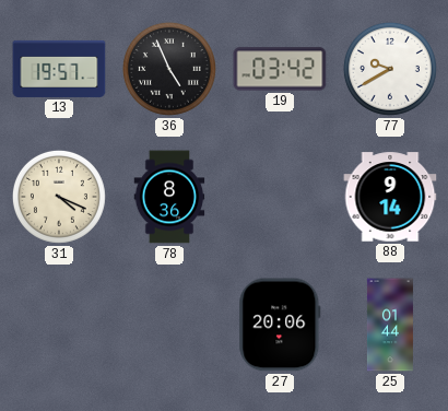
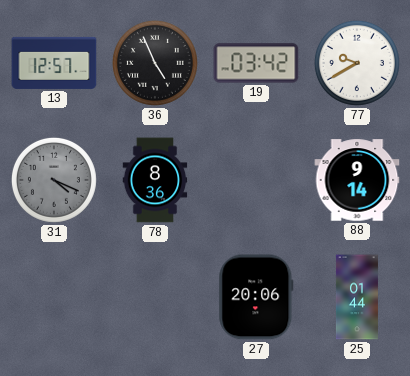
13: 19:57 -> 12:57 (54, 63)
31 dial: cream -> grey (54, 180)
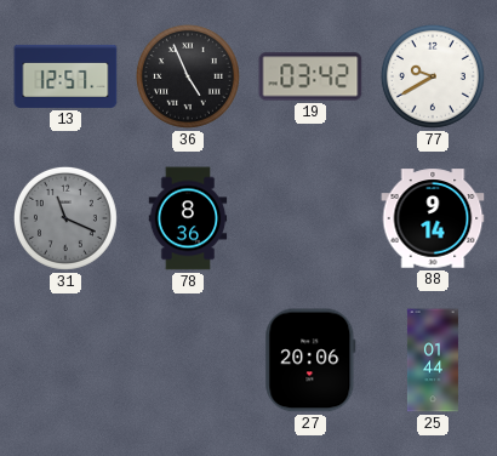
31: 4:19 -> 11:19 (65, 218)
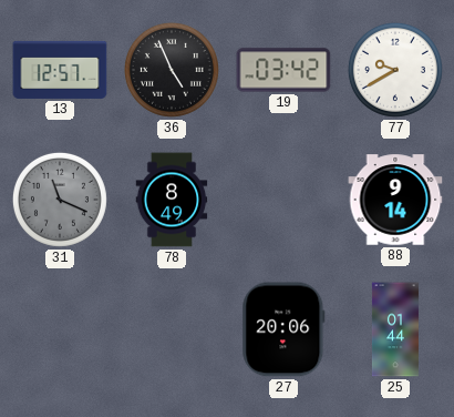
78: 8:36 -> 8:49 (172, 200)
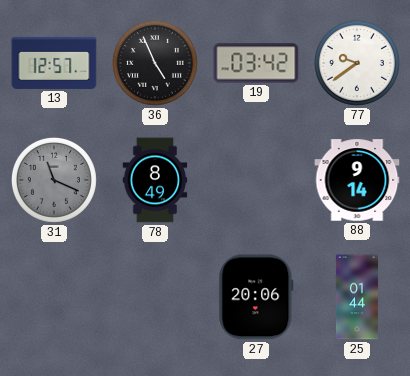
77: 9:40 -> 9:39 (357, 63)
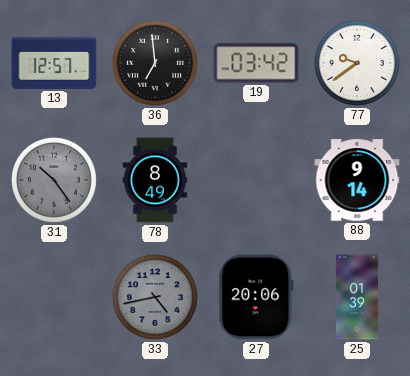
36: 4:56 -> 6:59 (155, 63)
31: 11:19 -> 10:24 (54, 180)
33: none -> 4:43 (155, 297)
25: 01:44 -> 01:39 (357, 297)
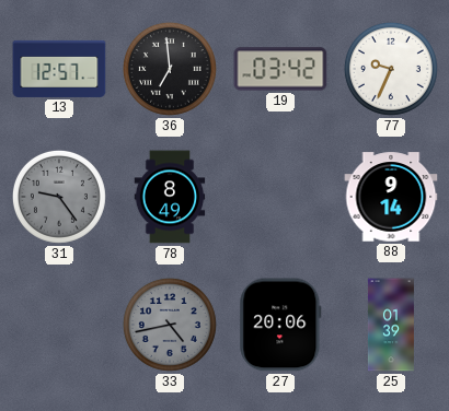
77: 9:39 -> 9:34 (391, 69)
31: 10:24 -> 9:24 (59, 197)
